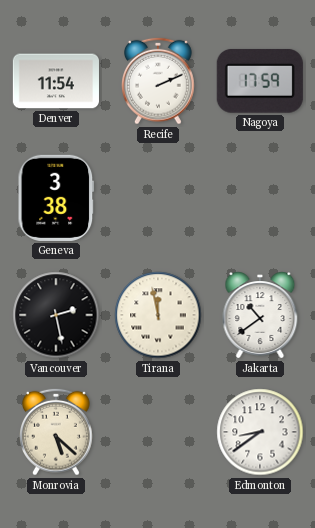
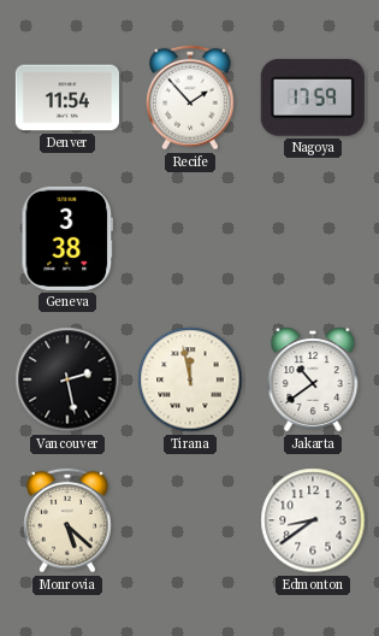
Recife: 2:11 -> 1:53 (191, 98)
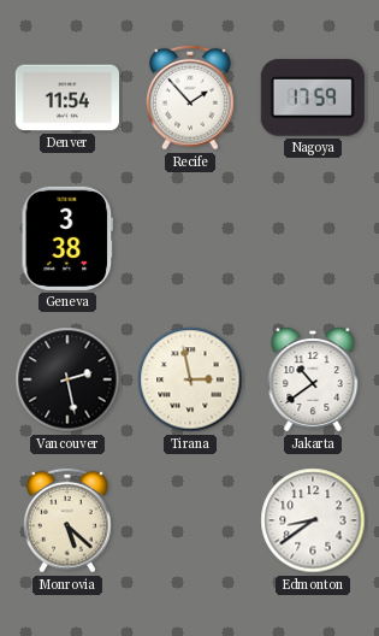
Tirana: 11:58 -> 2:58 (190, 379)
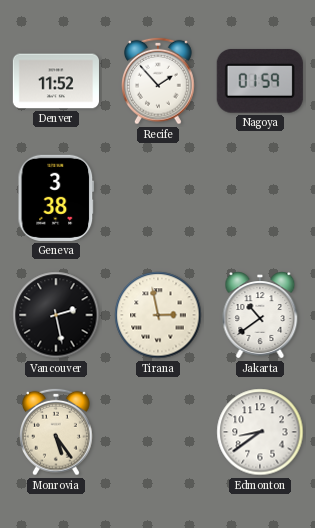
Denver: 11:54 -> 11:52 (56, 81)
Nagoya: 17:59 -> 01:59 (260, 81)
Monrovia: 5:22 -> 5:24 (57, 432)
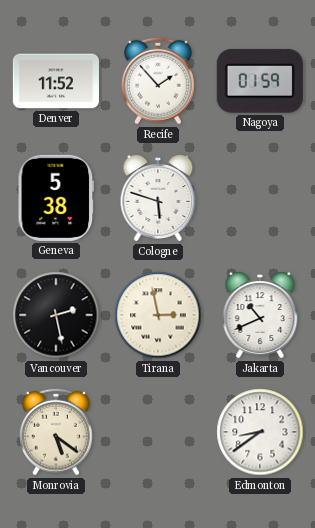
Geneva: 3:38 -> 5:38 (56, 198)
Cologne: none -> 5:48 (158, 198)
Jakarta: 10:39 -> 10:41 (260, 315)
Monrovia: 5:24 -> 5:21 (57, 432)
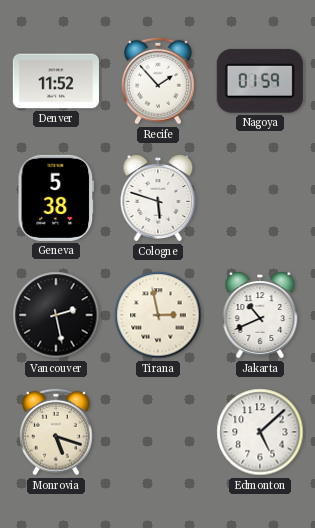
Monrovia: 5:21 -> 5:18 (57, 432)
Edmonton: 8:39 -> 5:08 (260, 432)
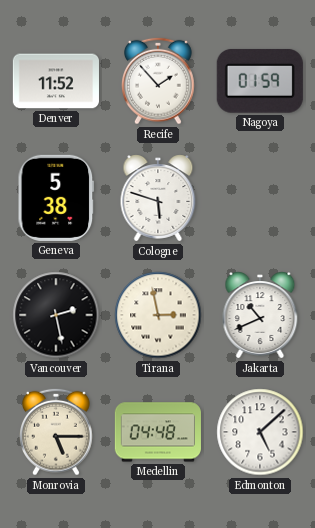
Monrovia: 5:18 -> 5:15 (57, 432)
Medellin: none -> 04:48 (158, 432)
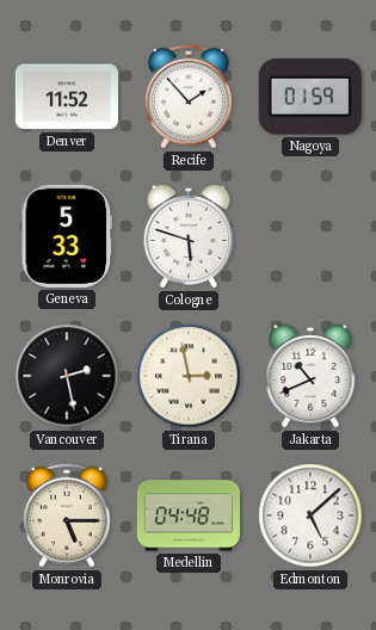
Geneva: 5:38 -> 5:33 (67, 236)
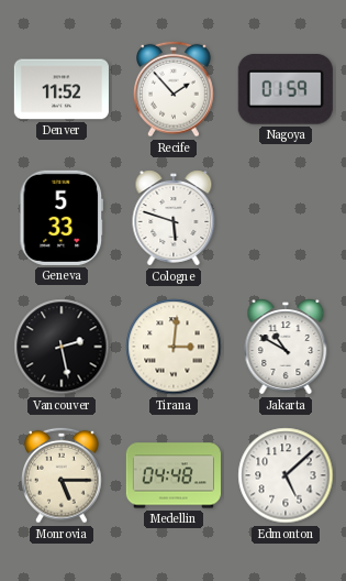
Tirana: 2:58 -> 3:01 (174, 347)
Jakarta: 10:41 -> 10:50 (286, 347)
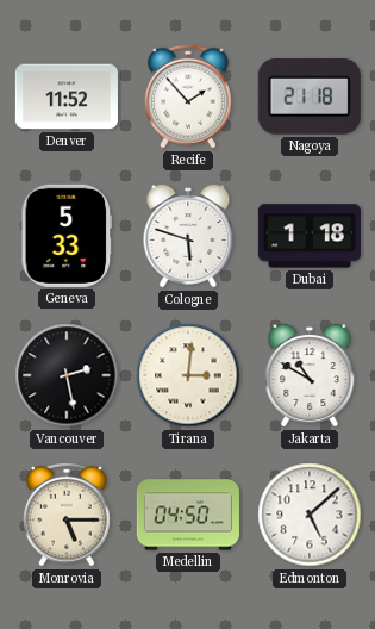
Nagoya: 01:59 -> 21:18 (310, 96)
Dubai: none -> 1:18 (310, 236)
Medellin: 04:48 -> 04:50 (188, 515)
